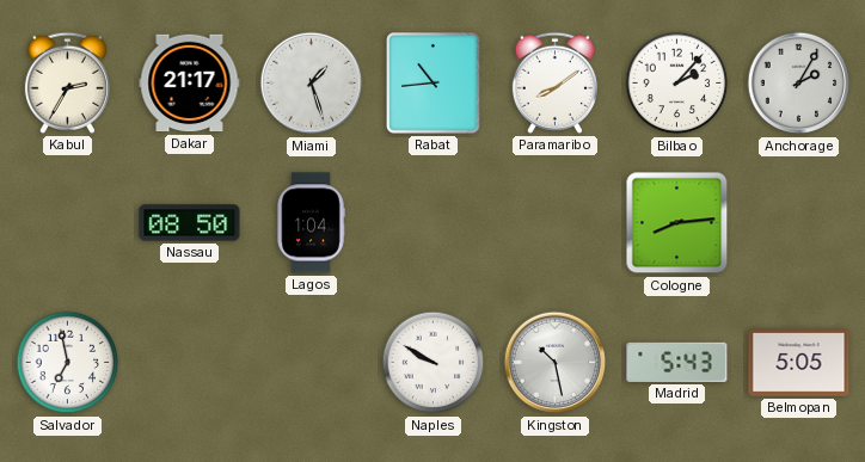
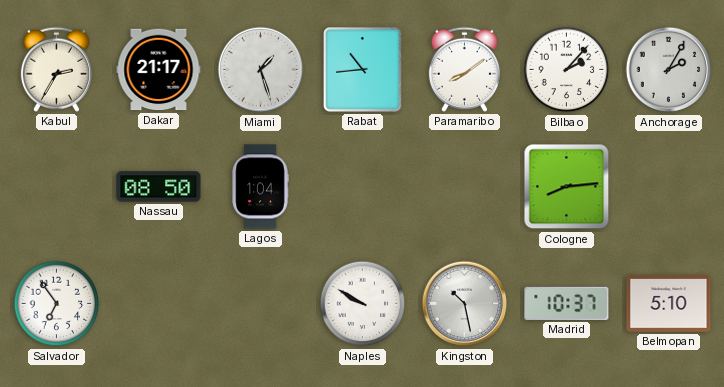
Salvador: 6:58 -> 6:54 (57, 304)
Madrid: 5:43 -> 10:37 (567, 303)
Belmopan: 5:05 -> 5:10 (669, 304)
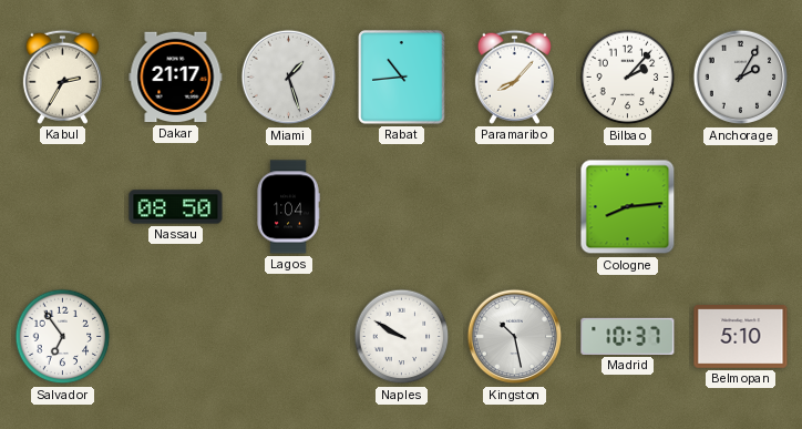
Paramaribo: 8:09 -> 8:07 (514, 76)
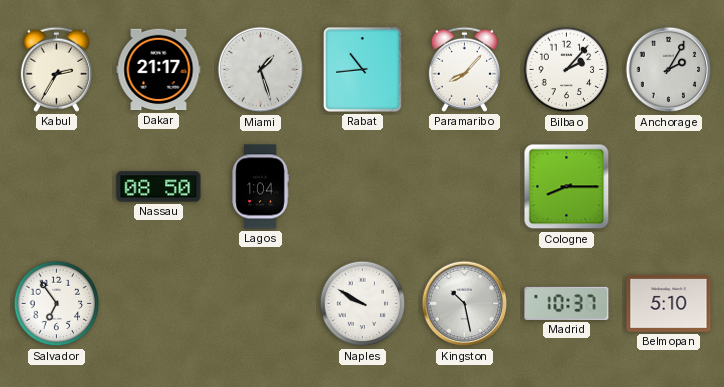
Cologne: 8:14 -> 8:15 (567, 187)
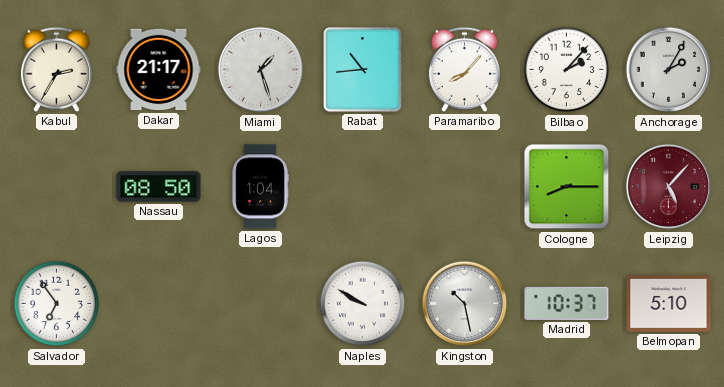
Leipzig: none -> 5:07 (669, 187)
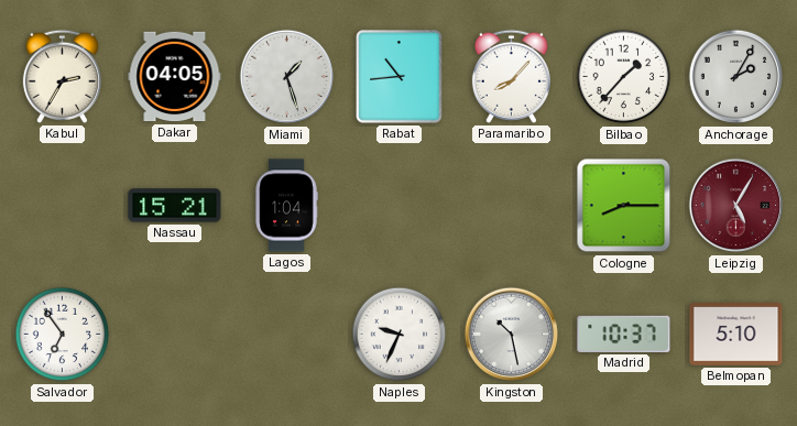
Dakar: 21:17 -> 04:05 (175, 77)
Bilbao: 2:07 -> 1:37 (624, 77)
Nassau: 08:50 -> 15:21 (175, 206)
Leipzig: 5:07 -> 5:05 (736, 206)
Naples: 9:50 -> 9:34 (400, 335)
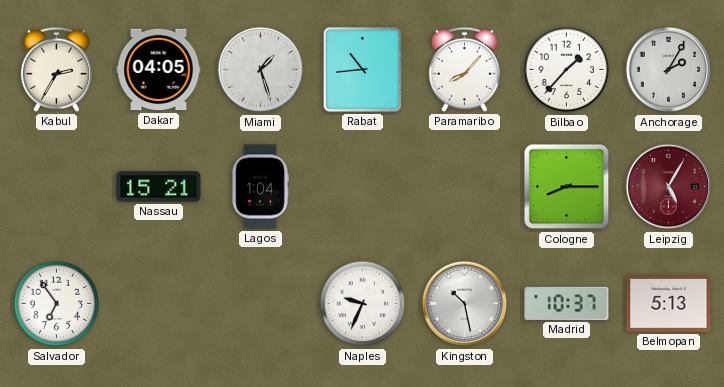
Belmopan: 5:10 -> 5:13 (669, 304)
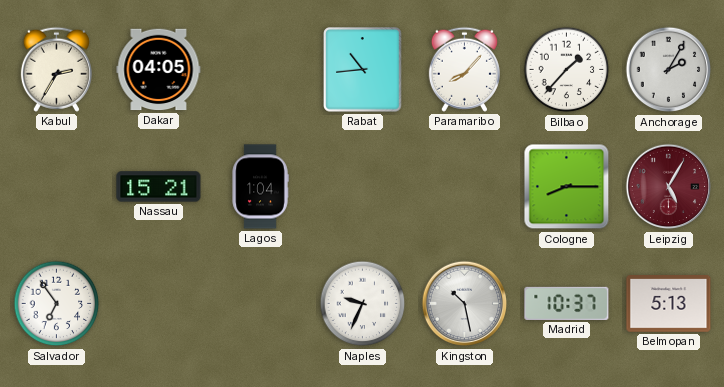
Miami: 1:27 -> none (261, 70)
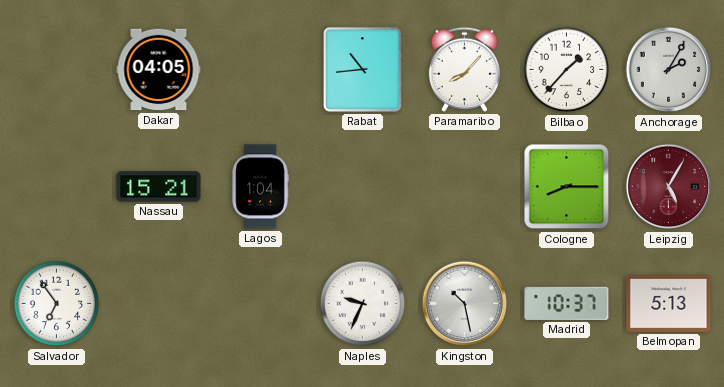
Kabul: 2:35 -> none (56, 69)
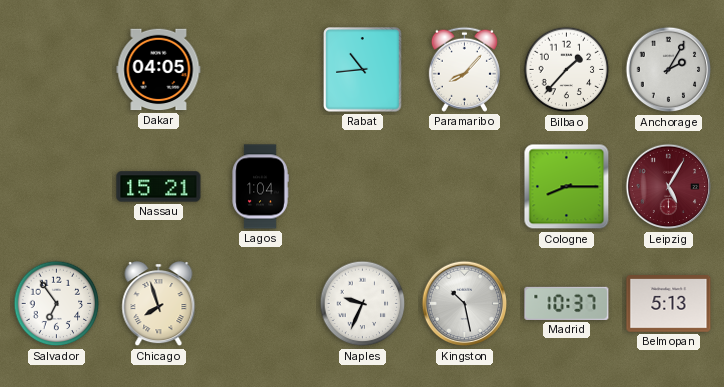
Chicago: none -> 7:57 (159, 305)
